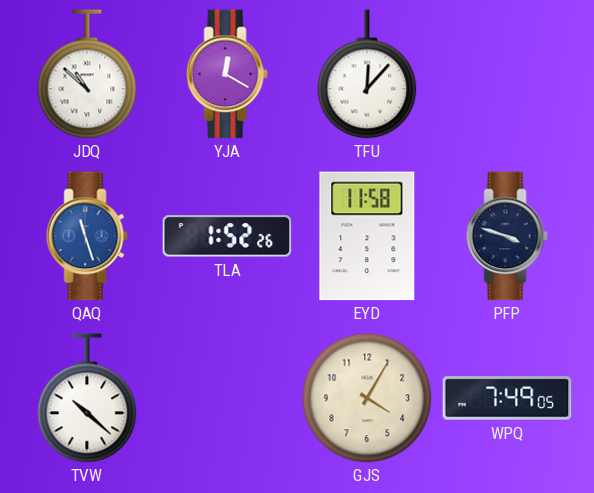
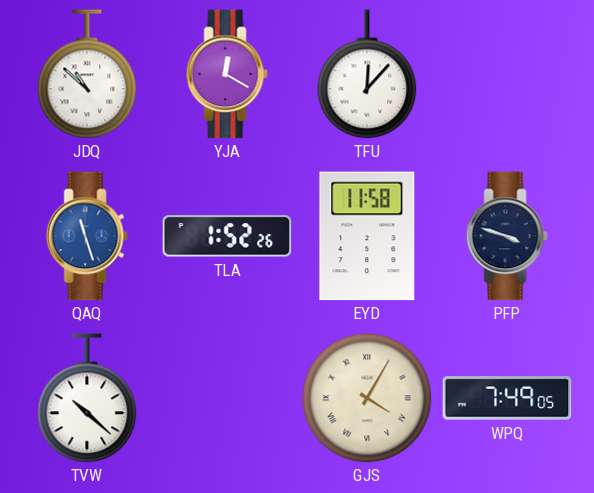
GJS numerals: Arabic -> Roman (367, 398)
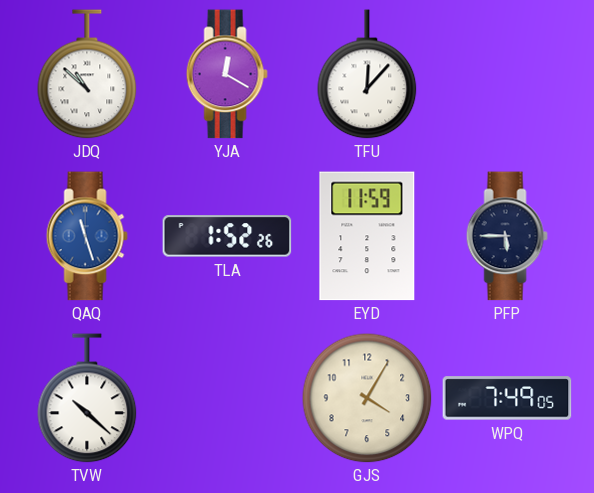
EYD: 11:58 -> 11:59 (367, 236)
PFP: 3:48 -> 5:45 (507, 236)
GJS numerals: Roman -> Arabic (367, 398)
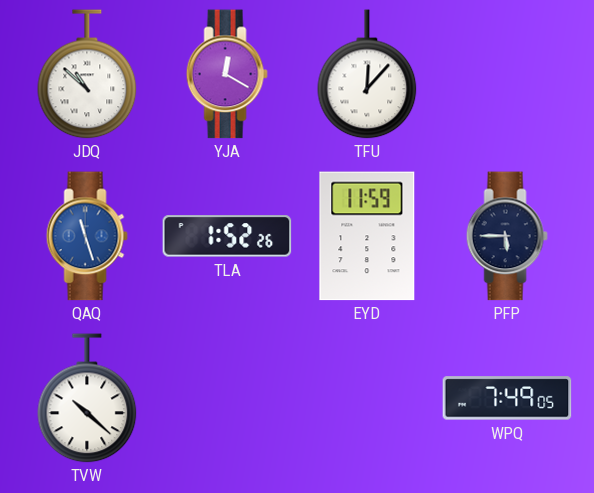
GJS: 4:05 -> none (367, 398)
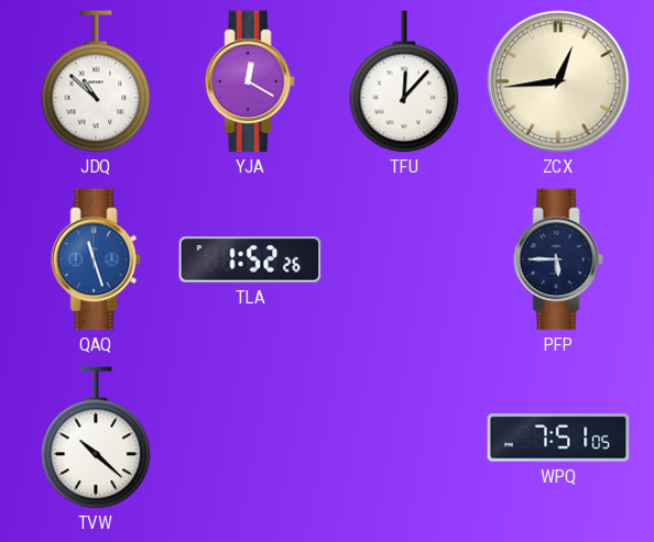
ZCX: none -> 12:44 (558, 81)
EYD: 11:59 -> none (367, 236)
WPQ: 7:49 -> 7:51 (558, 438)
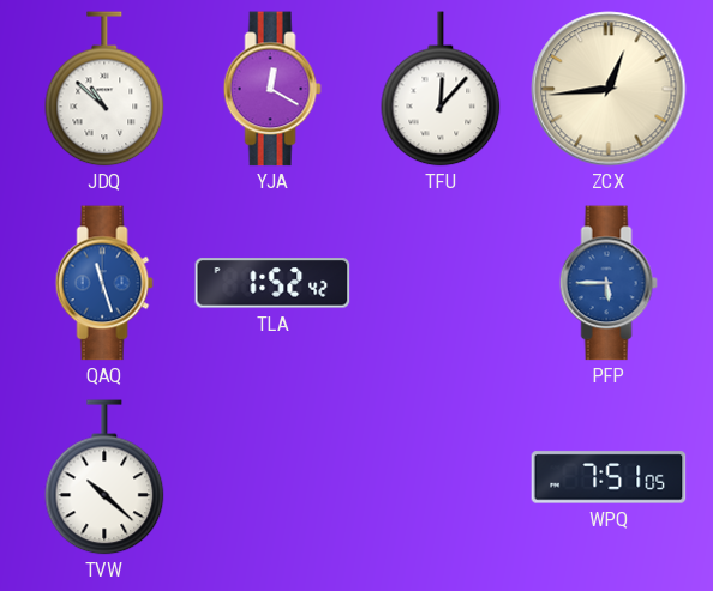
TLA: 1:52:26 -> 1:52:42 (272, 283)
PFP dial: navy -> blue (609, 283)
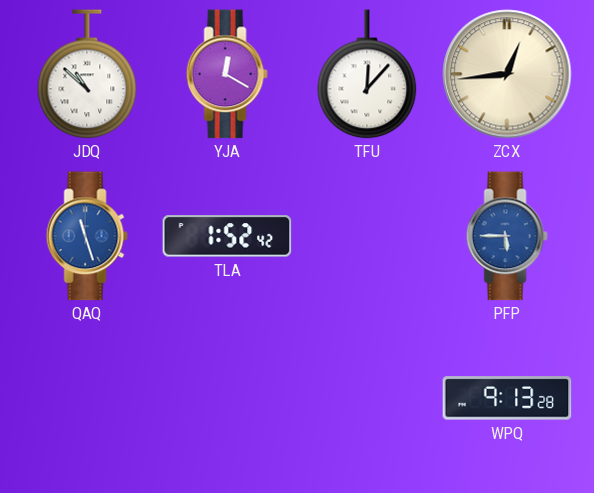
TVW: 10:22 -> none (104, 477)
WPQ: 7:51 -> 9:13 (507, 398)
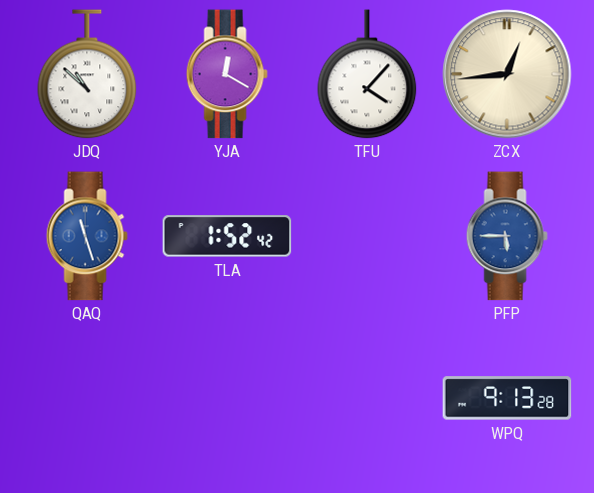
TFU: 12:07 -> 4:07 (367, 74)
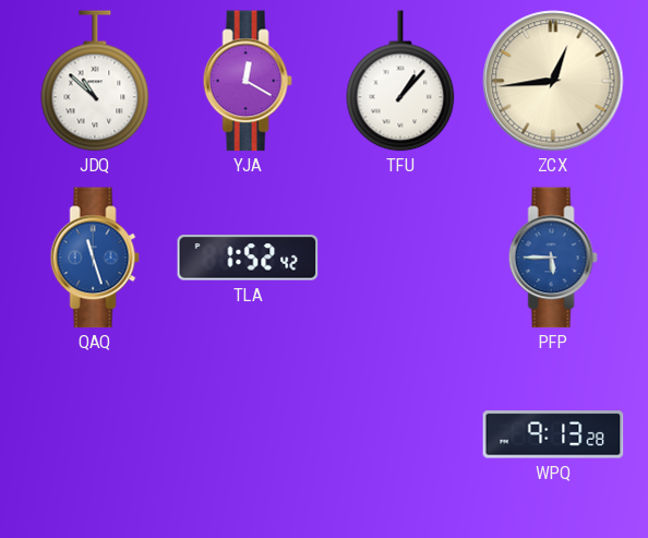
TFU: 4:07 -> 1:07 (400, 81)
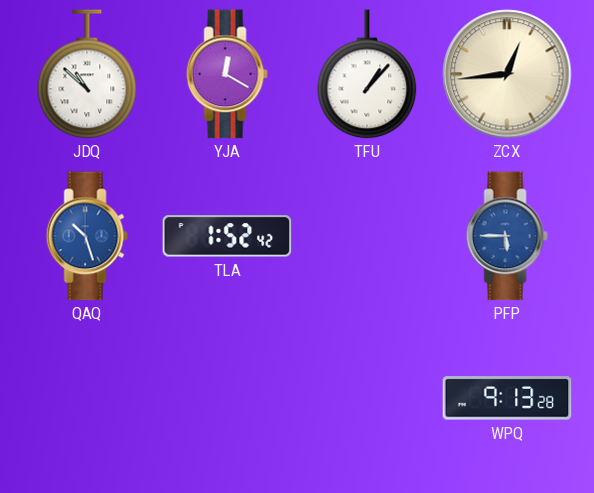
QAQ: 11:27 -> 10:27 (87, 236)
